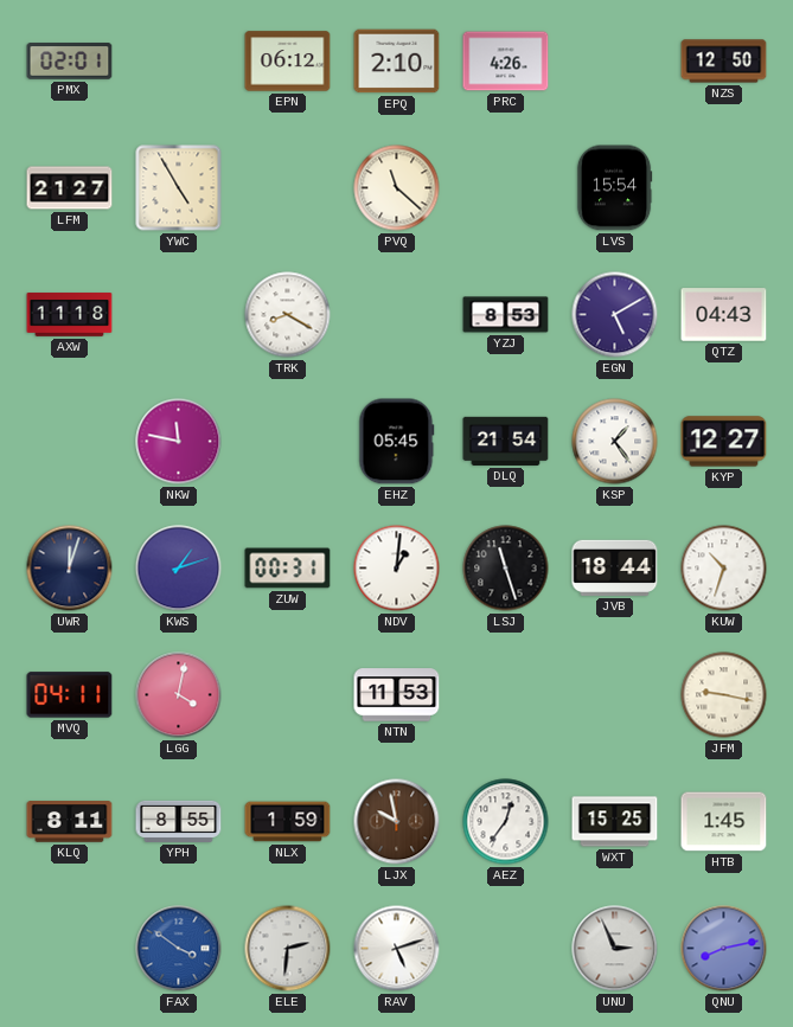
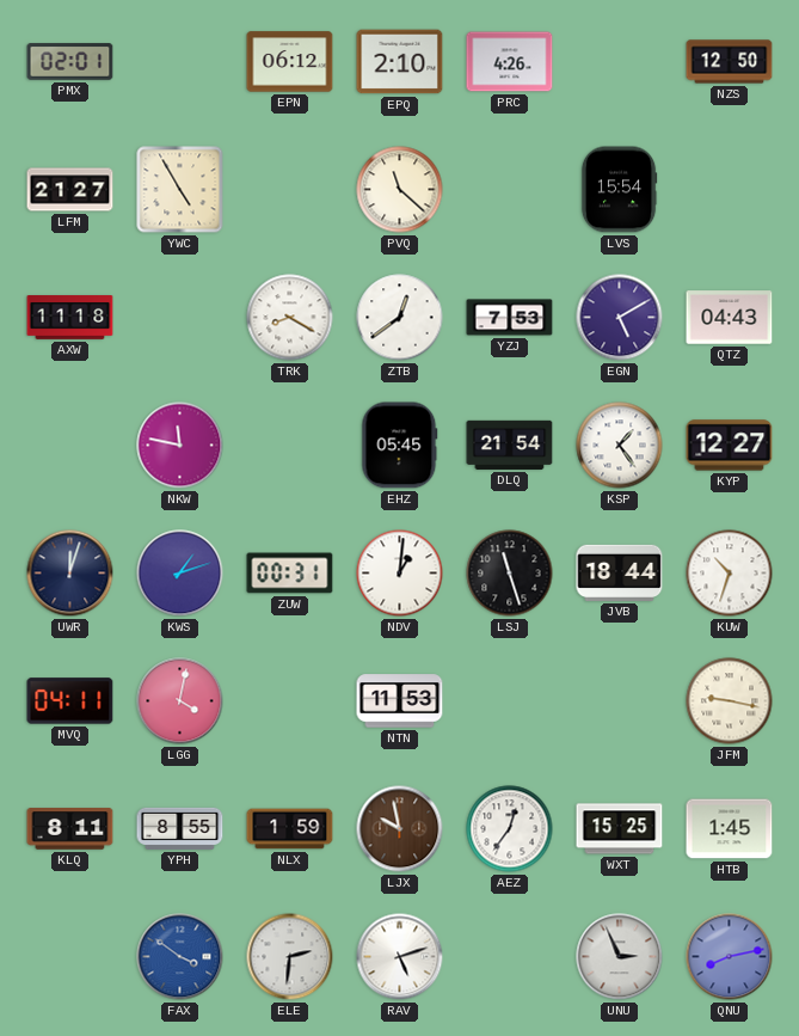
ZTB: none -> 12:39 (400, 318)
YZJ: 8:53 -> 7:53 (510, 318)
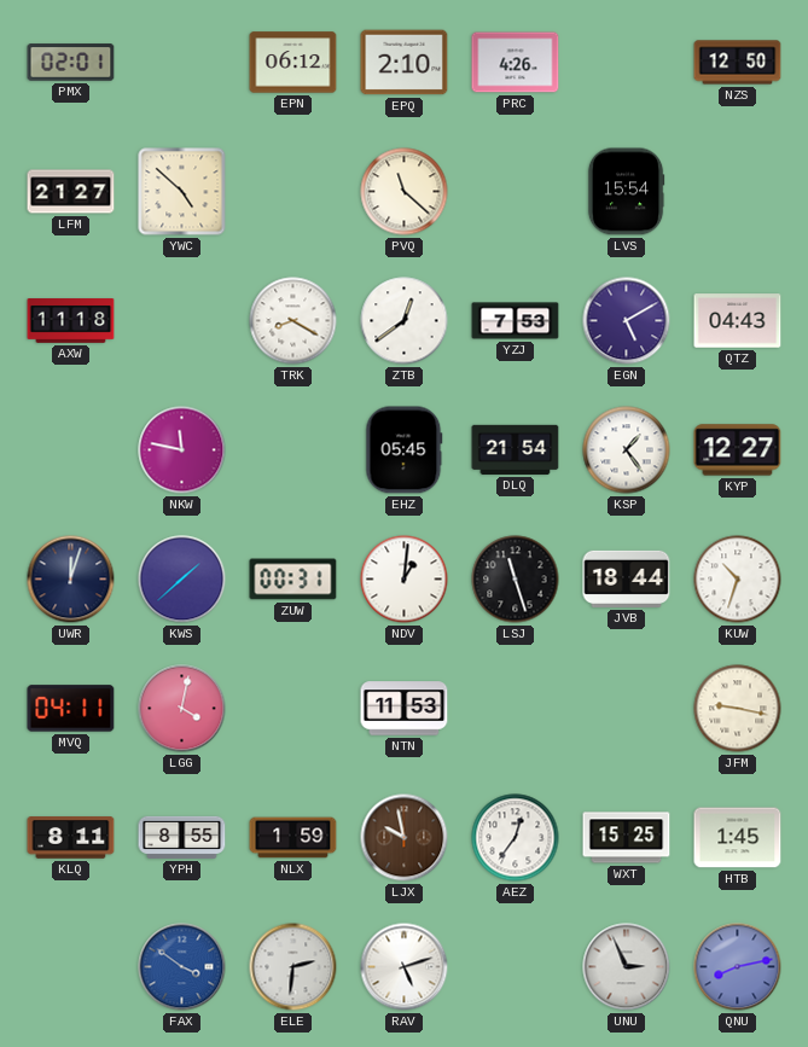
YWC: 4:55 -> 4:52 (182, 192)
KWS: 1:12 -> 1:38 (182, 580)
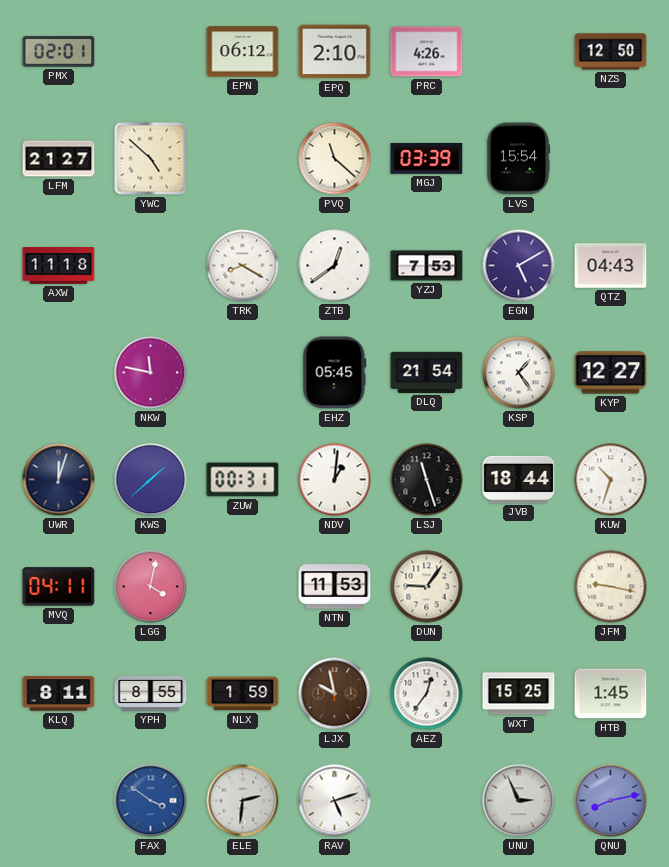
MGJ: none -> 03:39 (427, 159)
DUN: none -> 9:06 (427, 587)
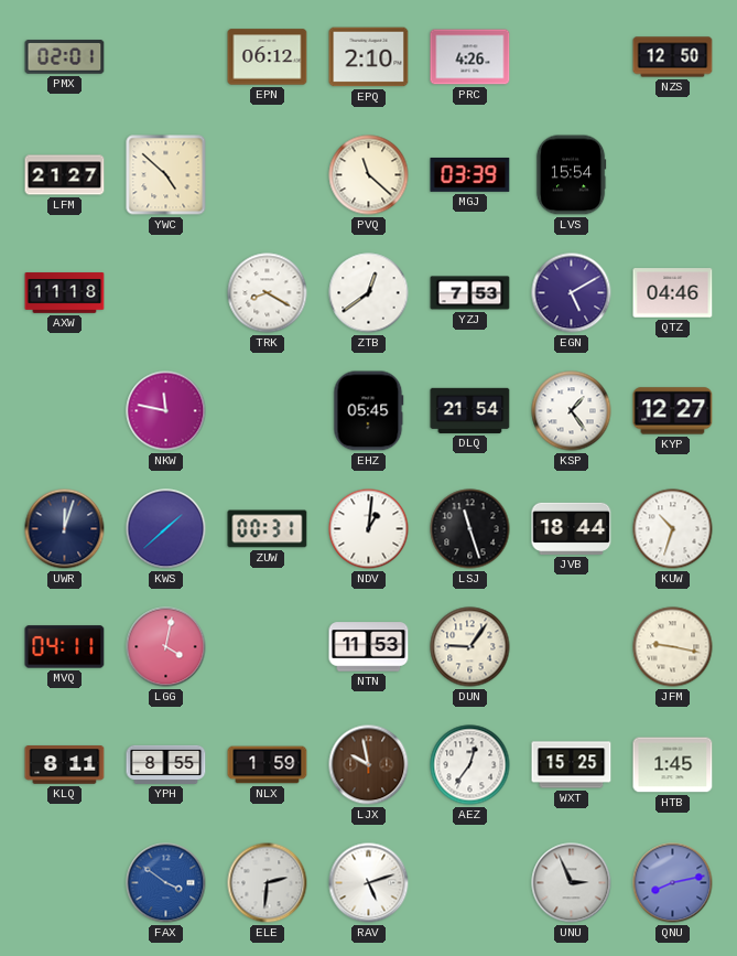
QTZ: 04:43 -> 04:46 (673, 293)
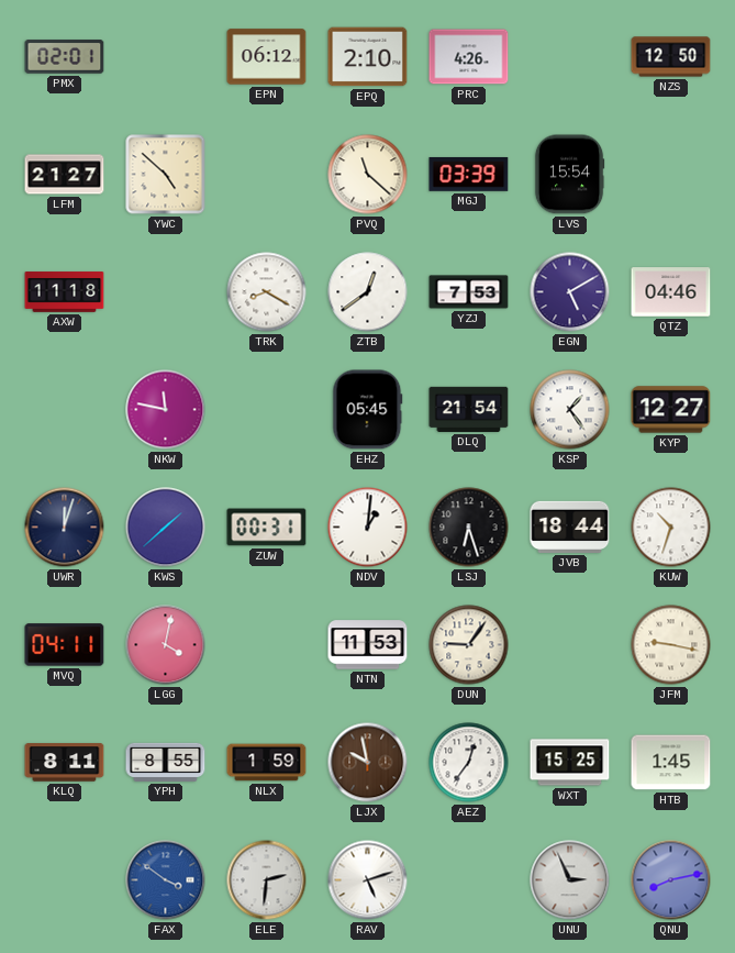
LSJ: 11:27 -> 6:27 (469, 528)
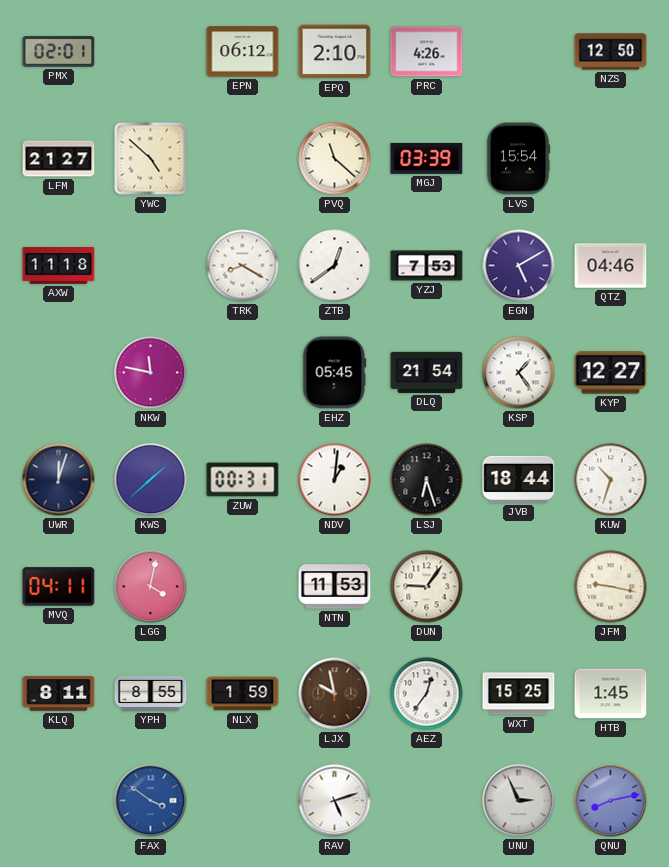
ELE: 2:31 -> none (267, 880)
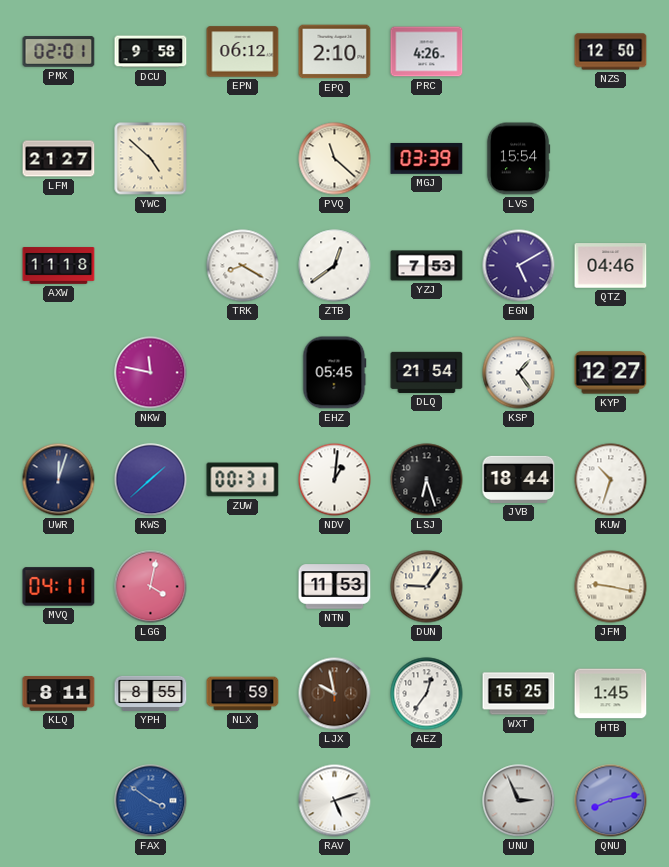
DCU: none -> 9:58 (151, 52)
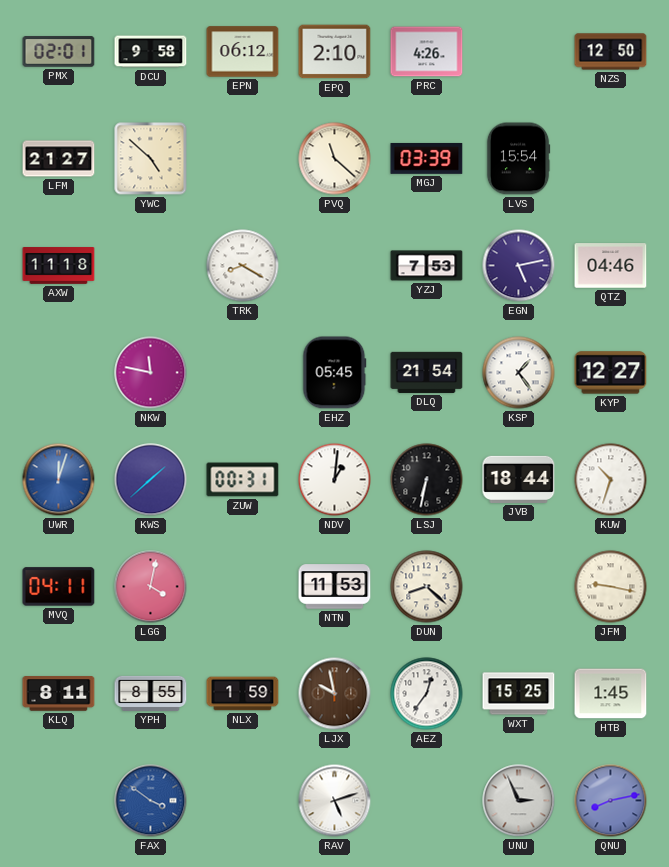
ZTB: 12:39 -> none (335, 266)
EGN: 5:10 -> 5:13 (519, 266)
UWR dial: navy -> blue (59, 480)
LSJ: 6:27 -> 6:32 (427, 480)
DUN: 9:06 -> 8:22 (427, 587)
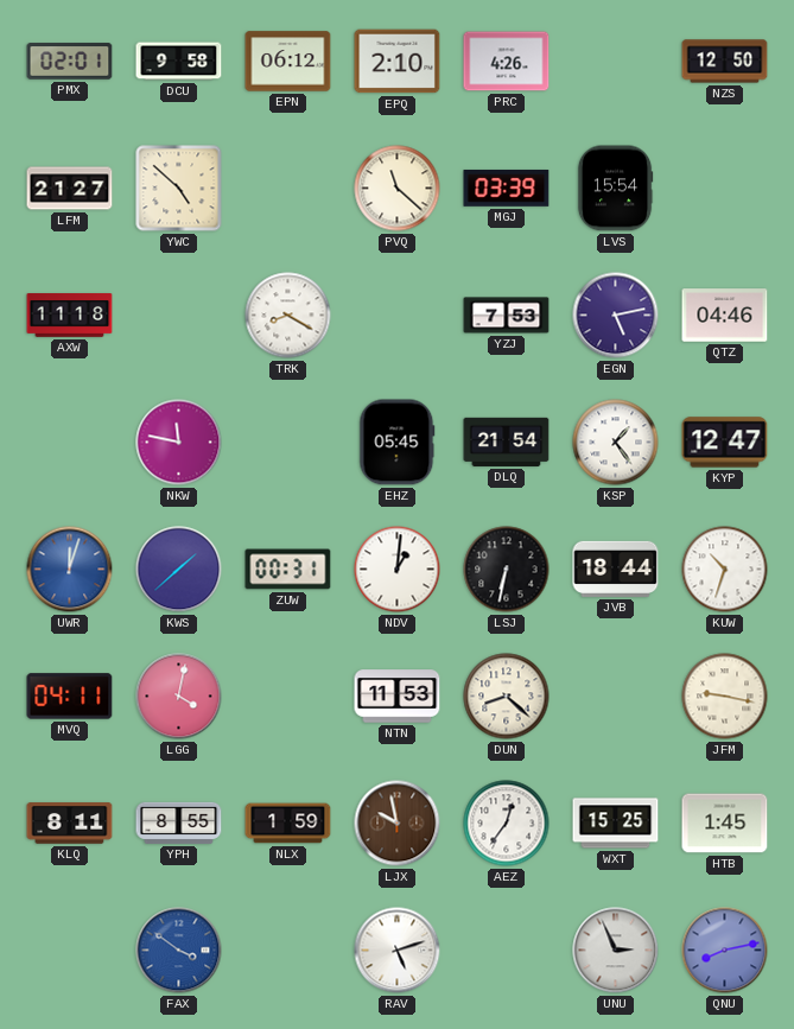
KYP: 12:27 -> 12:47 (725, 443)
